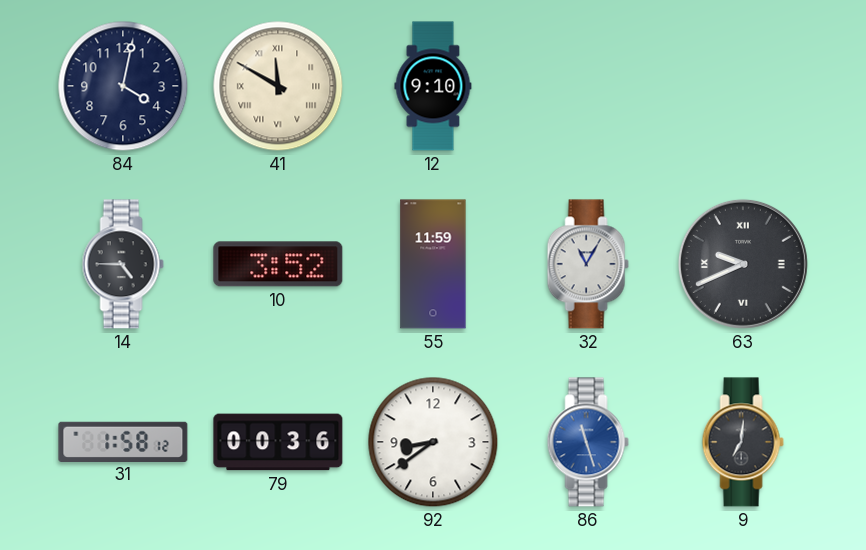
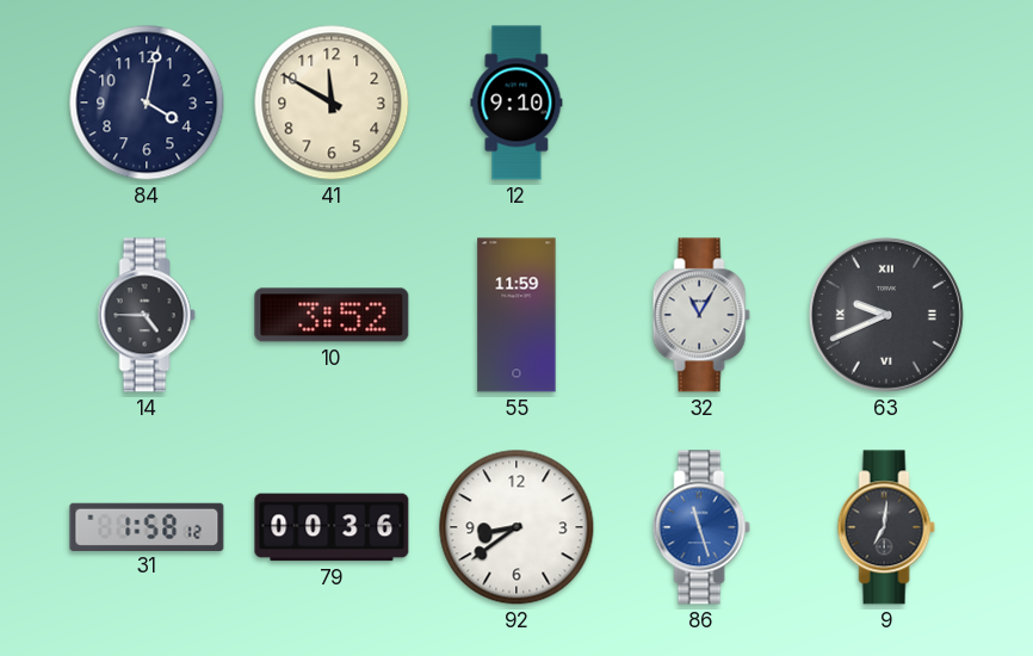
41 numerals: Roman -> Arabic (332, 103)
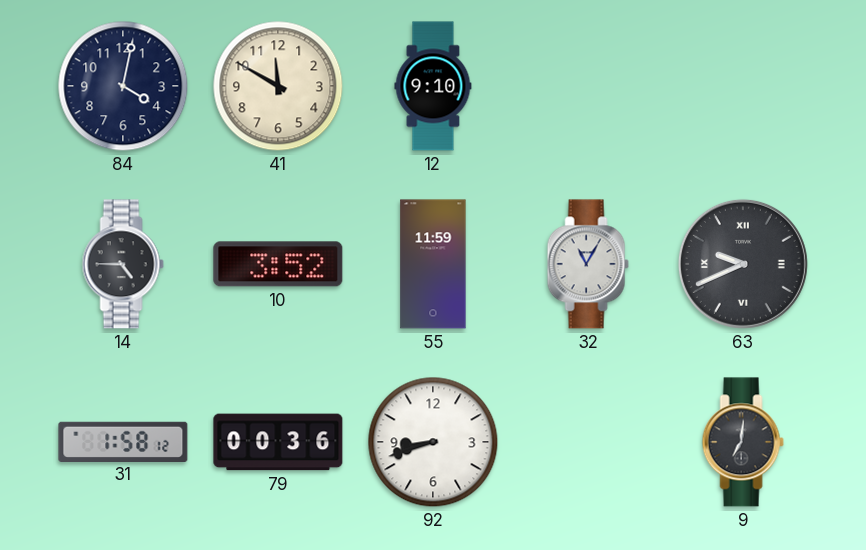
92: 8:39 -> 8:42 (433, 442)
86: 11:27 -> none (701, 527)
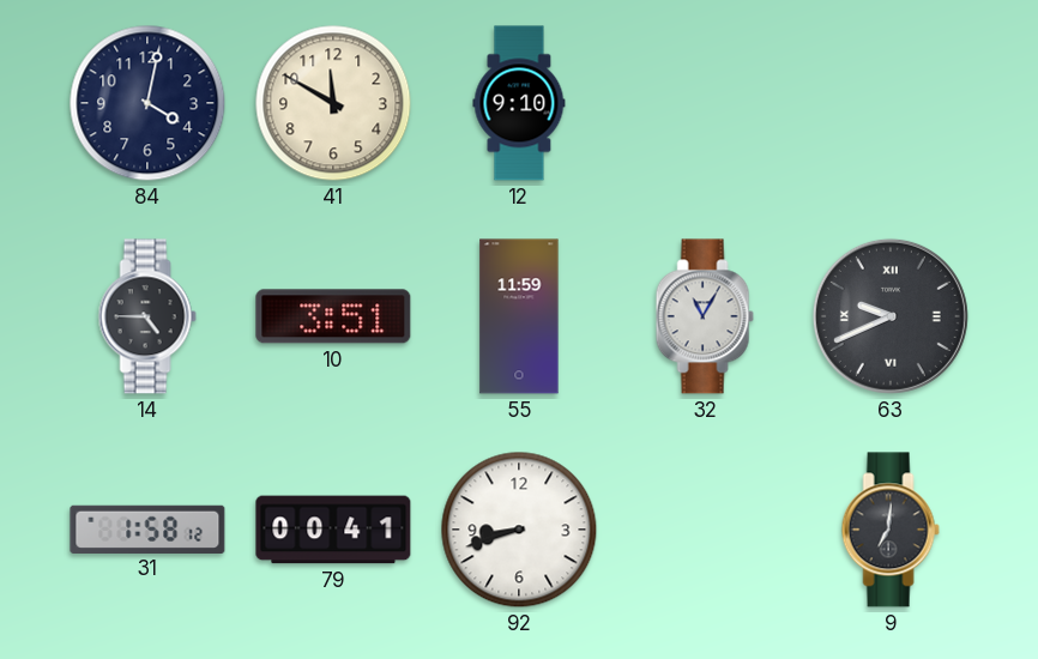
10: 3:52 -> 3:51 (333, 316)
79: 00:36 -> 00:41 (333, 530)
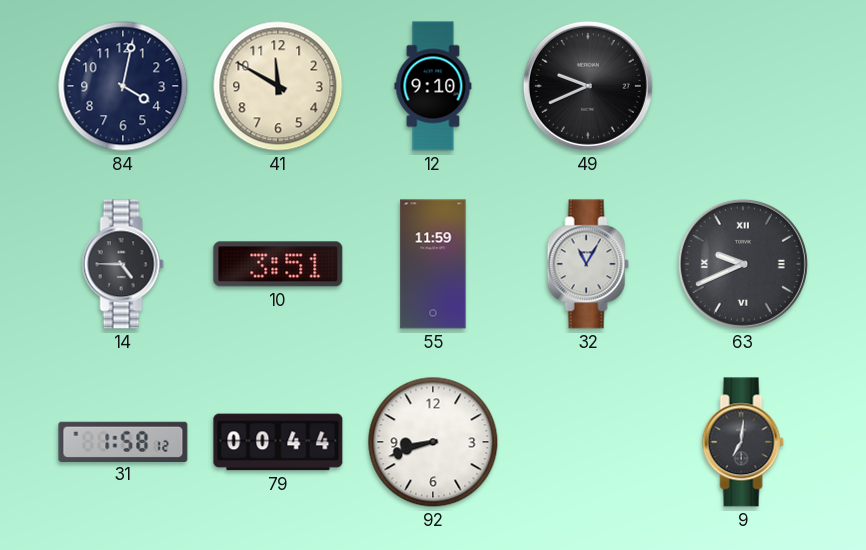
49: none -> 9:41 (588, 86)
79: 00:41 -> 00:44 (278, 442)
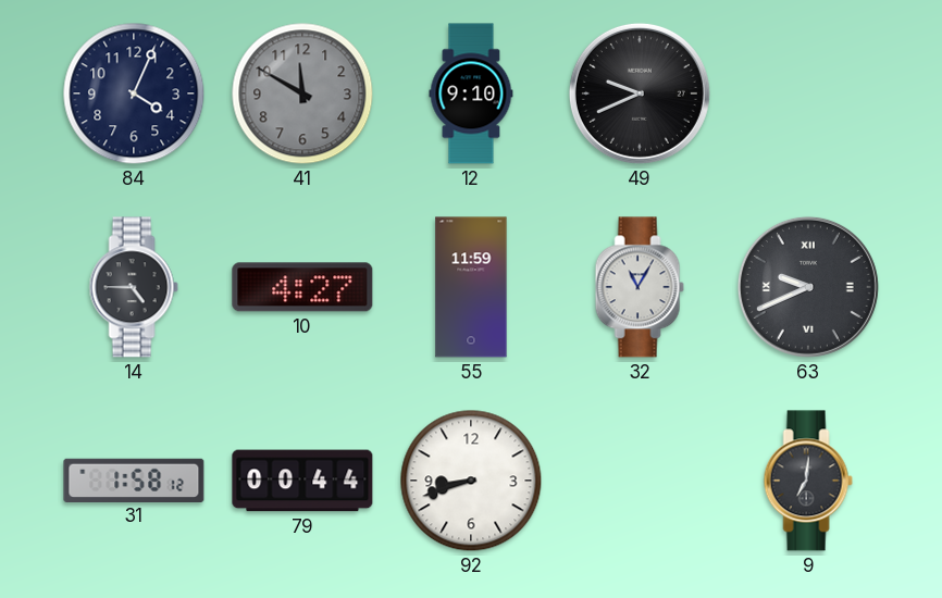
84: 4:02 -> 4:04 (134, 94)
41 dial: cream -> grey (302, 94)
10: 3:51 -> 4:27 (302, 287)
